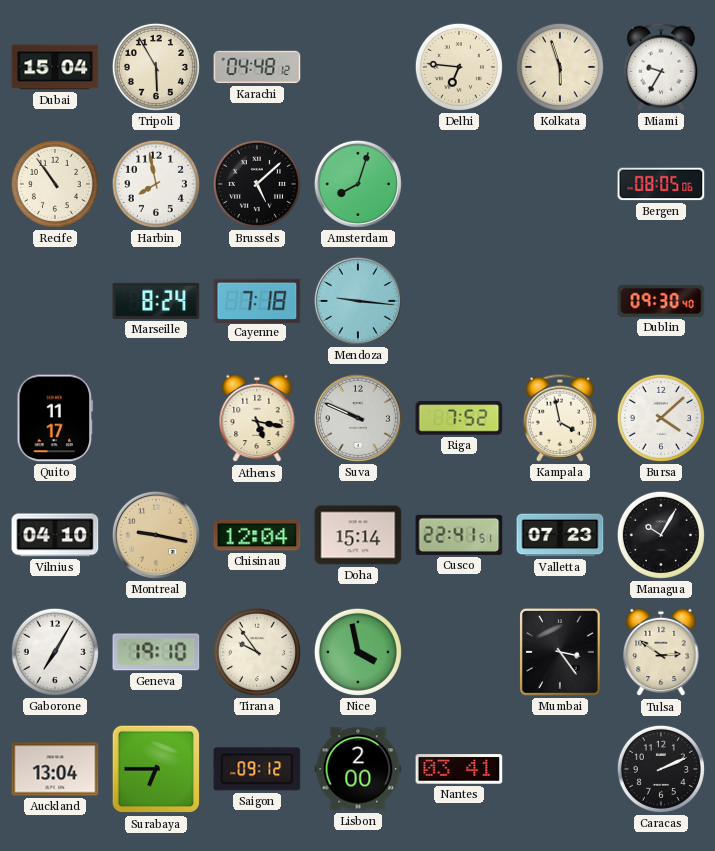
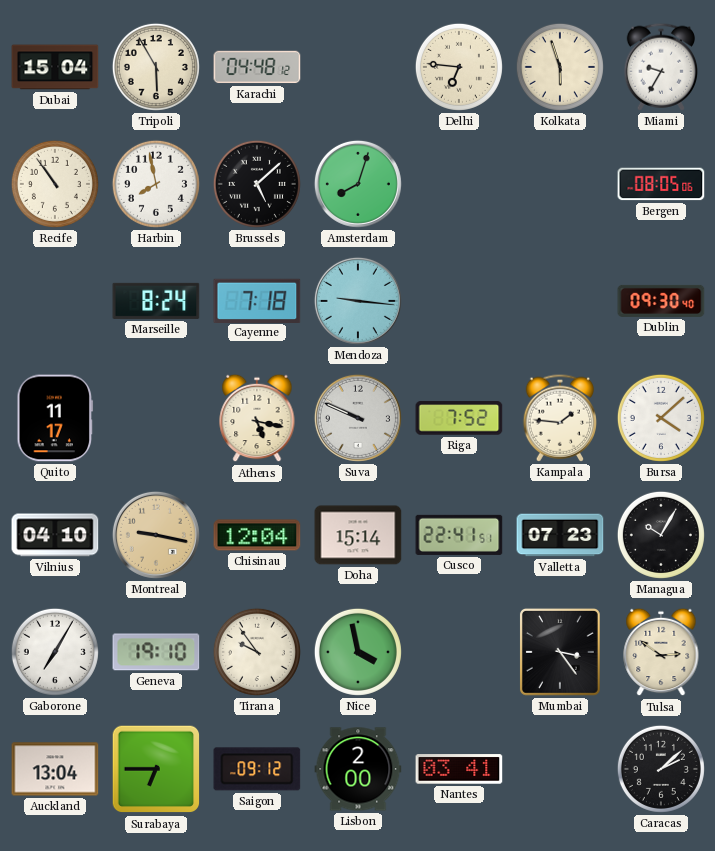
Kampala: 3:58 -> 1:46 (560, 418)
Caracas: 2:11 -> 2:08 (661, 769)
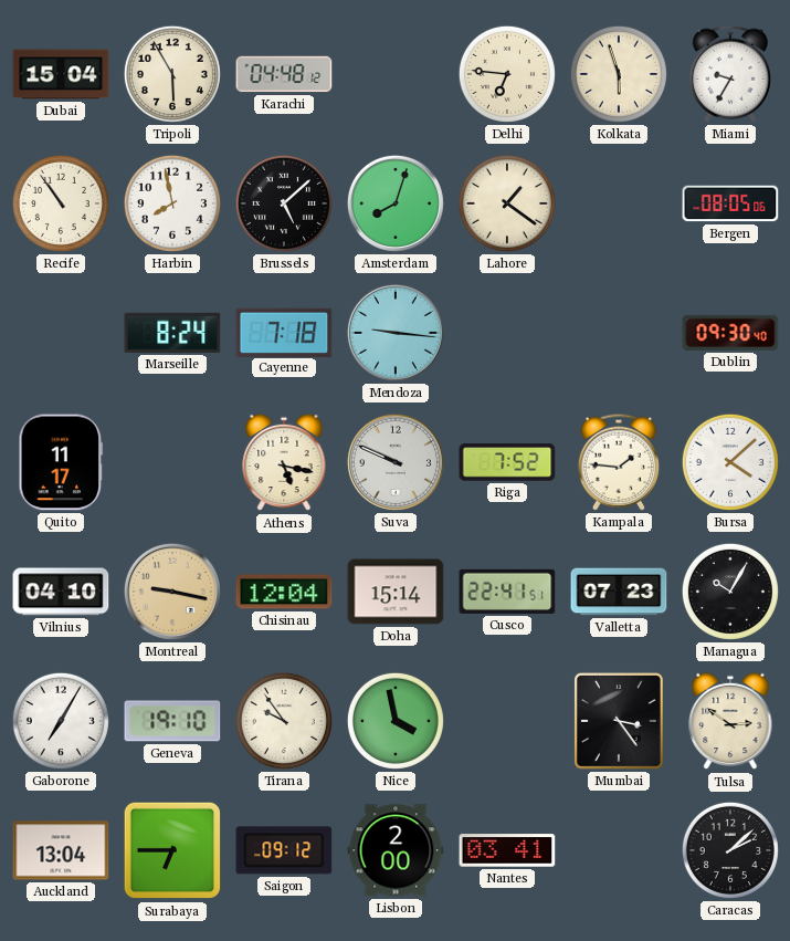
Lahore: none -> 1:21 (507, 203)
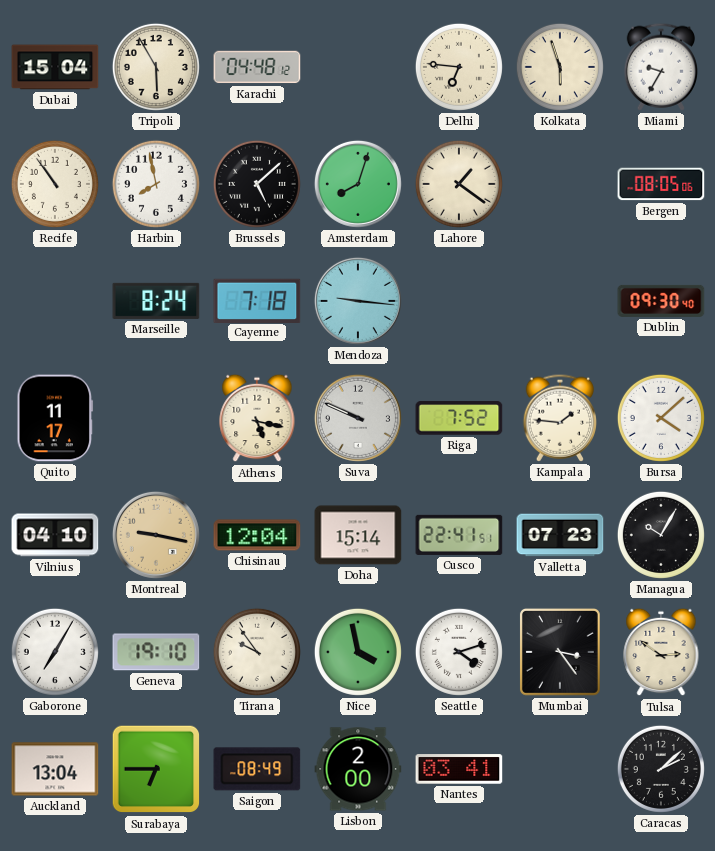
Seattle: none -> 4:12 (459, 652)
Saigon: 09:12 -> 08:49 (257, 769)
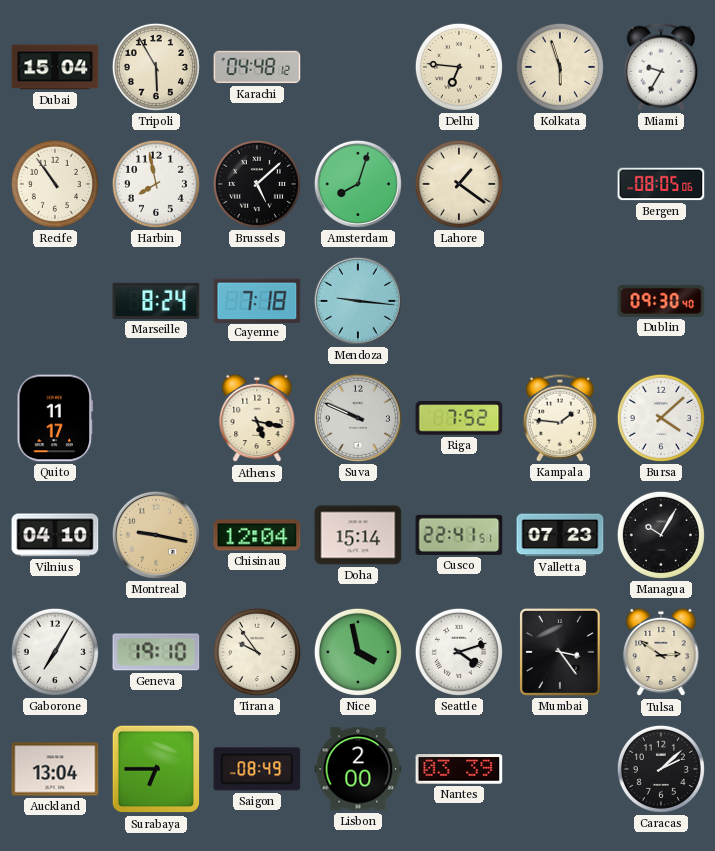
Nantes: 03:41 -> 03:39 (459, 769)
